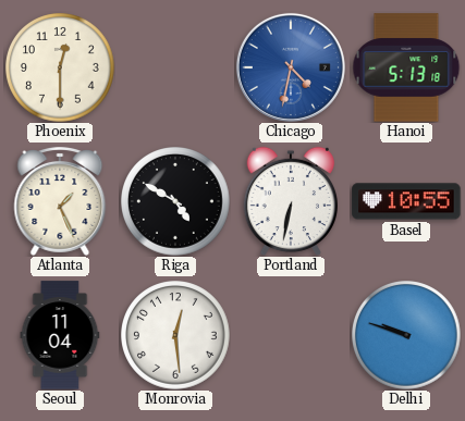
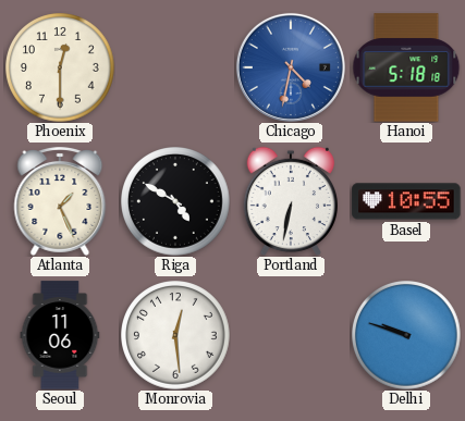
Hanoi: 5:13 -> 5:18 (406, 67)
Seoul: 11:04 -> 11:06 (60, 335)
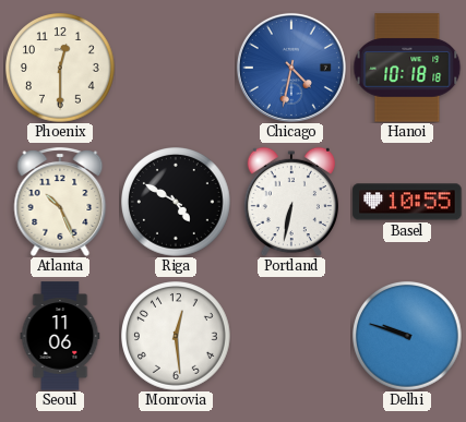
Hanoi: 5:18 -> 10:18 (407, 68)
Atlanta: 1:26 -> 10:26 (60, 202)
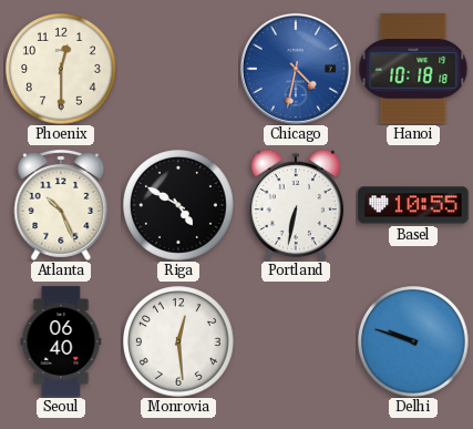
Seoul: 11:06 -> 06:40 (61, 341)
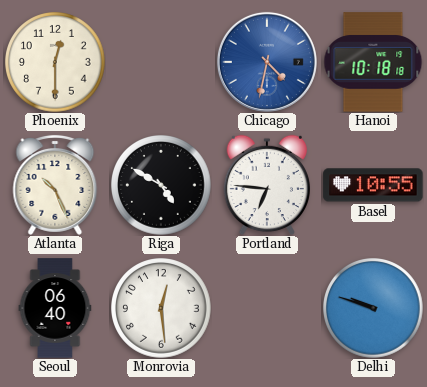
Portland: 6:32 -> 6:46 (266, 185)
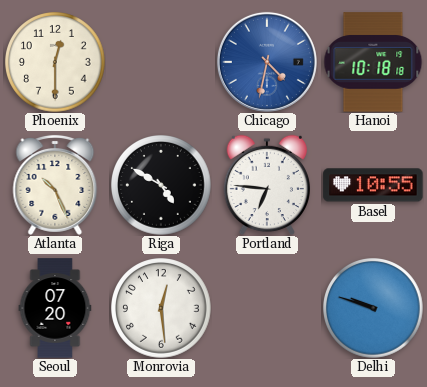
Seoul: 06:40 -> 07:20 (55, 308)
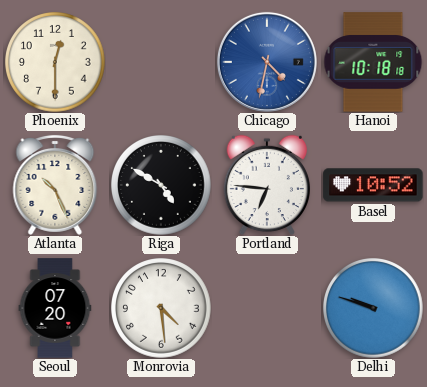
Basel: 10:55 -> 10:52 (373, 185)
Monrovia: 12:29 -> 4:29 (162, 309)
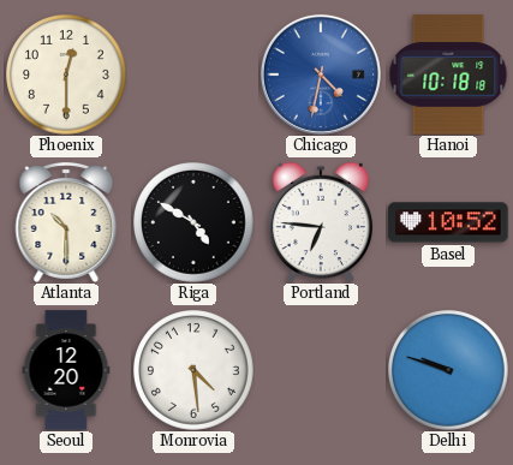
Atlanta: 10:26 -> 10:30 (66, 222)
Seoul: 07:20 -> 12:20 (66, 370)
